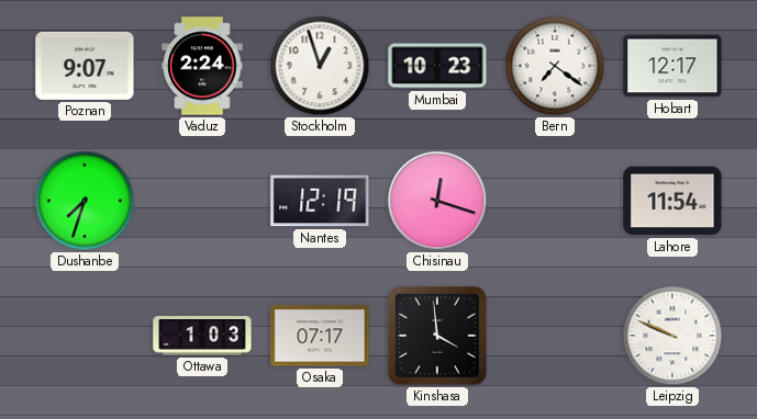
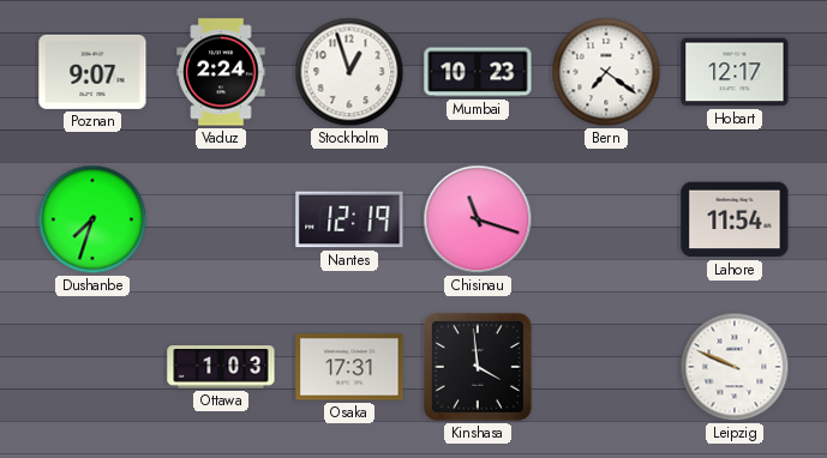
Chisinau: 12:18 -> 11:18 (478, 219)
Osaka: 07:17 -> 17:31 (349, 367)
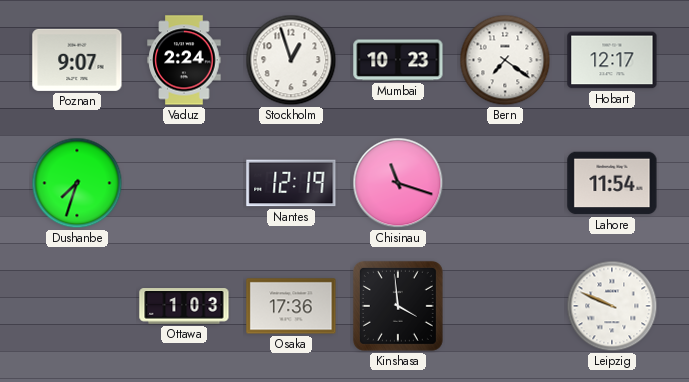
Osaka: 17:31 -> 17:36 (291, 306)
